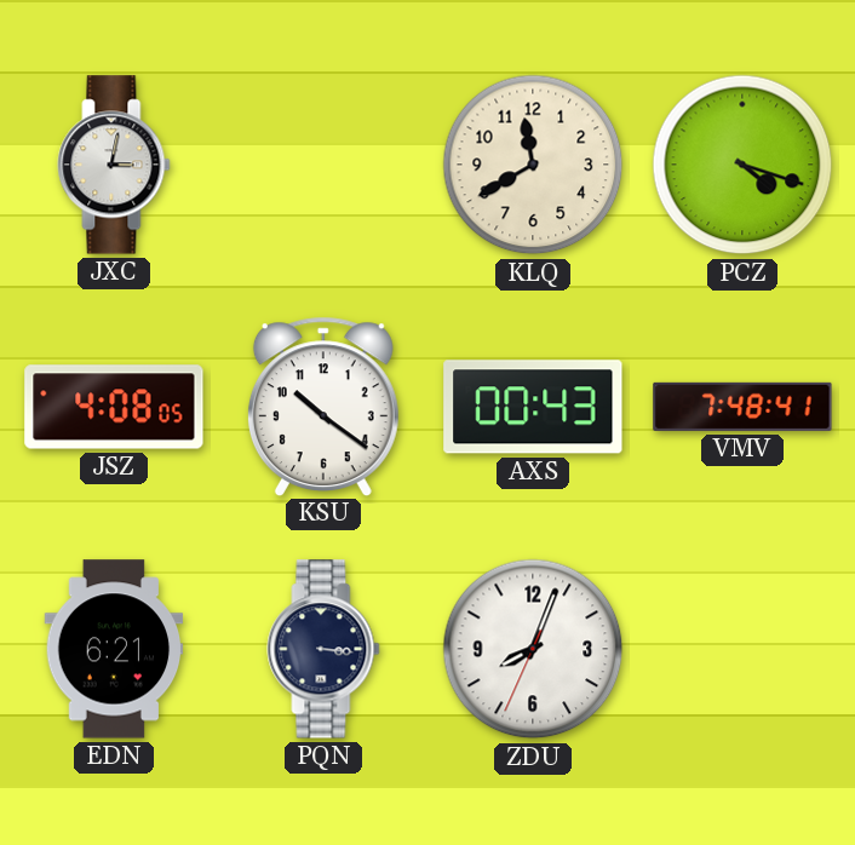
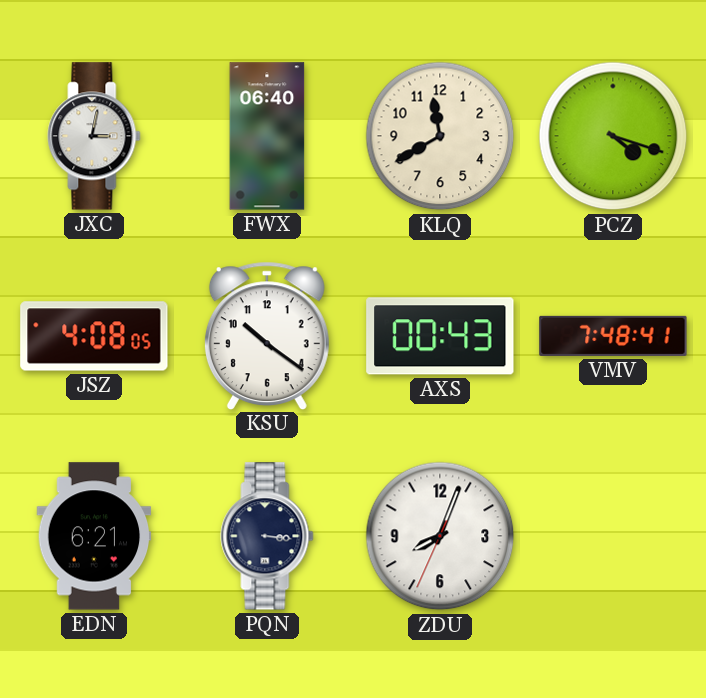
FWX: none -> 06:40 (267, 136)
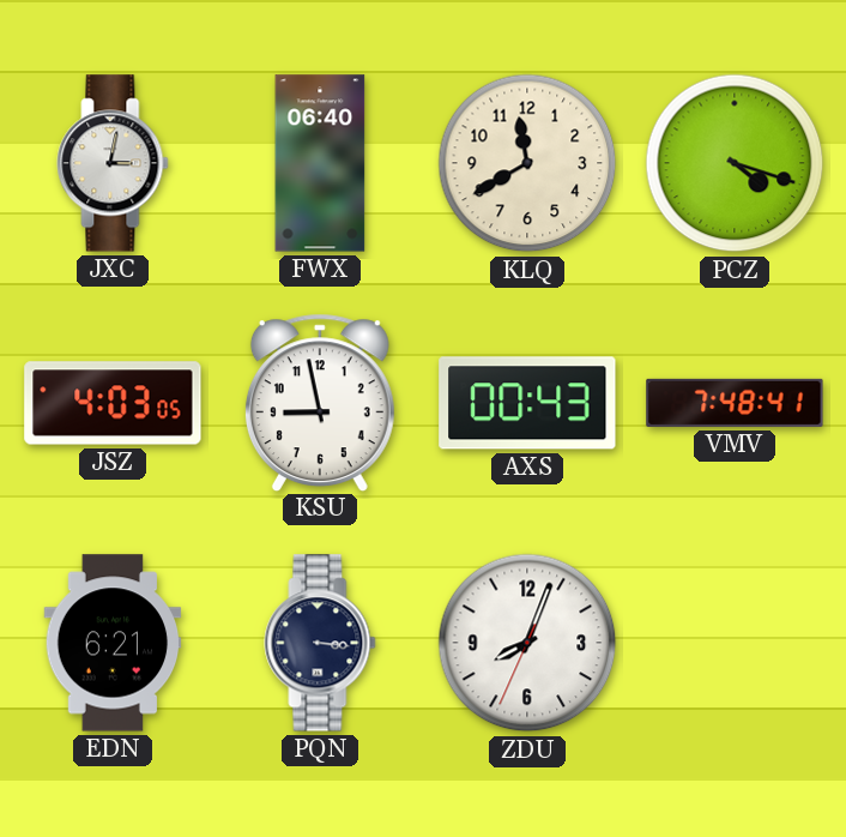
JSZ: 4:08 -> 4:03 (113, 403)
KSU: 10:21 -> 8:58 (320, 402)
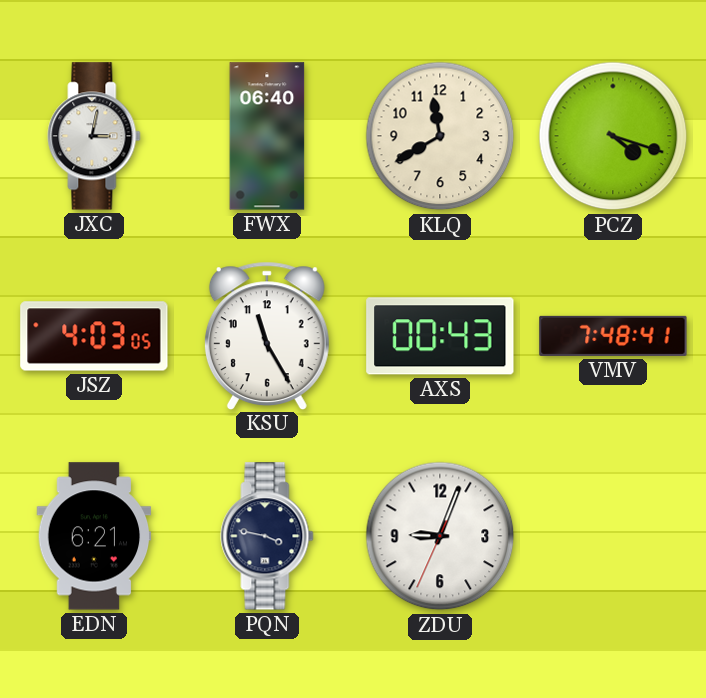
KSU: 8:58 -> 11:25 (267, 335)
PQN: 3:16 -> 3:47 (267, 536)
ZDU: 8:03 -> 9:03 (440, 536)
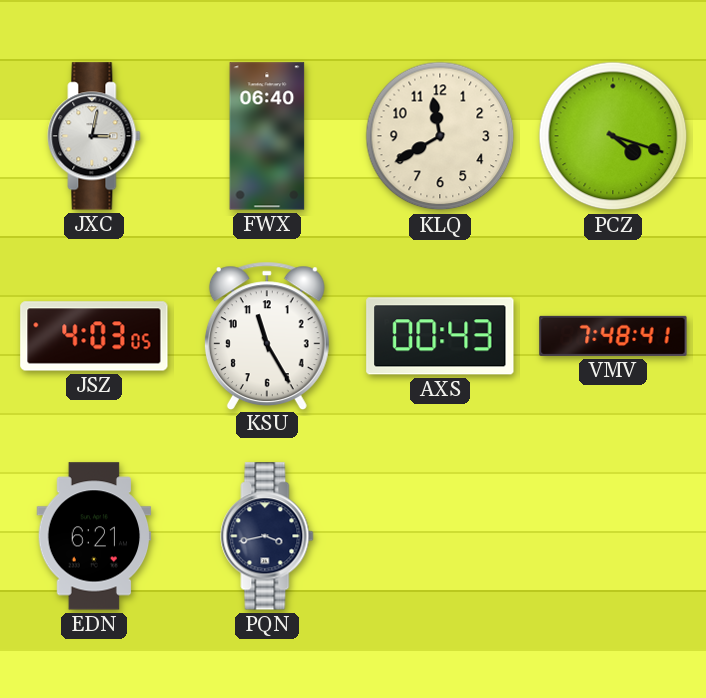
PQN: 3:47 -> 3:43 (267, 536)
ZDU: 9:03 -> none (440, 536)
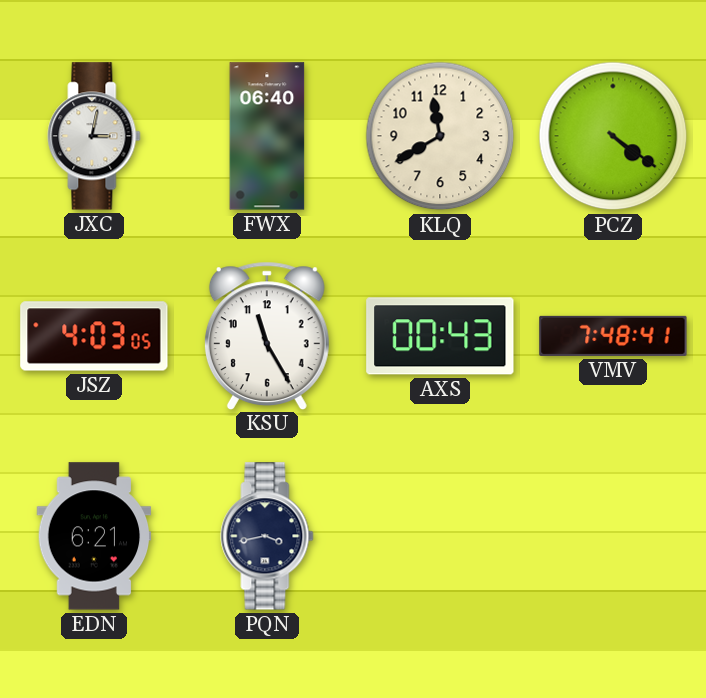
PCZ: 4:18 -> 4:21 (613, 136)
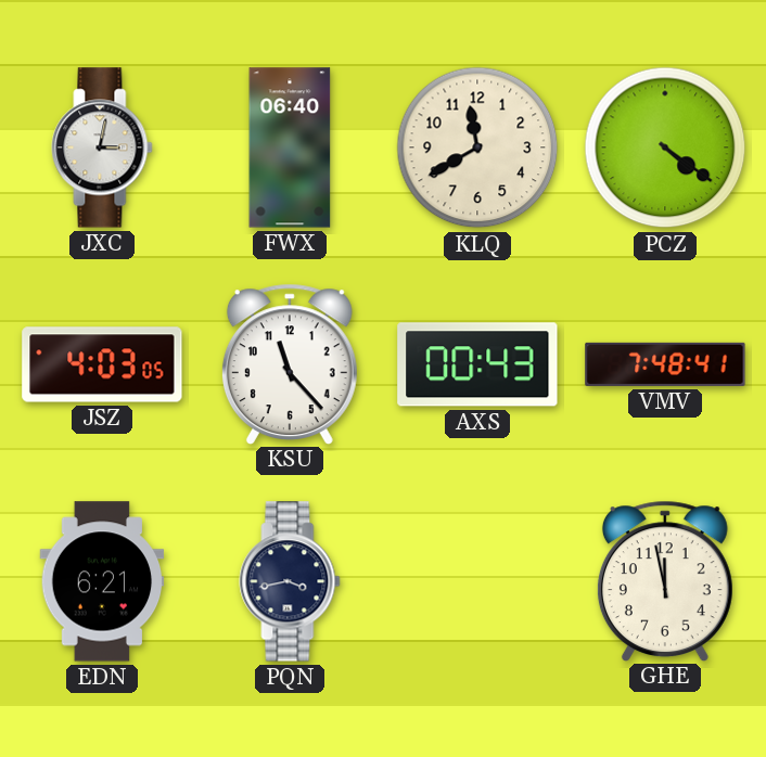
KSU: 11:25 -> 11:23 (290, 363)
GHE: none -> 11:58 (665, 580)
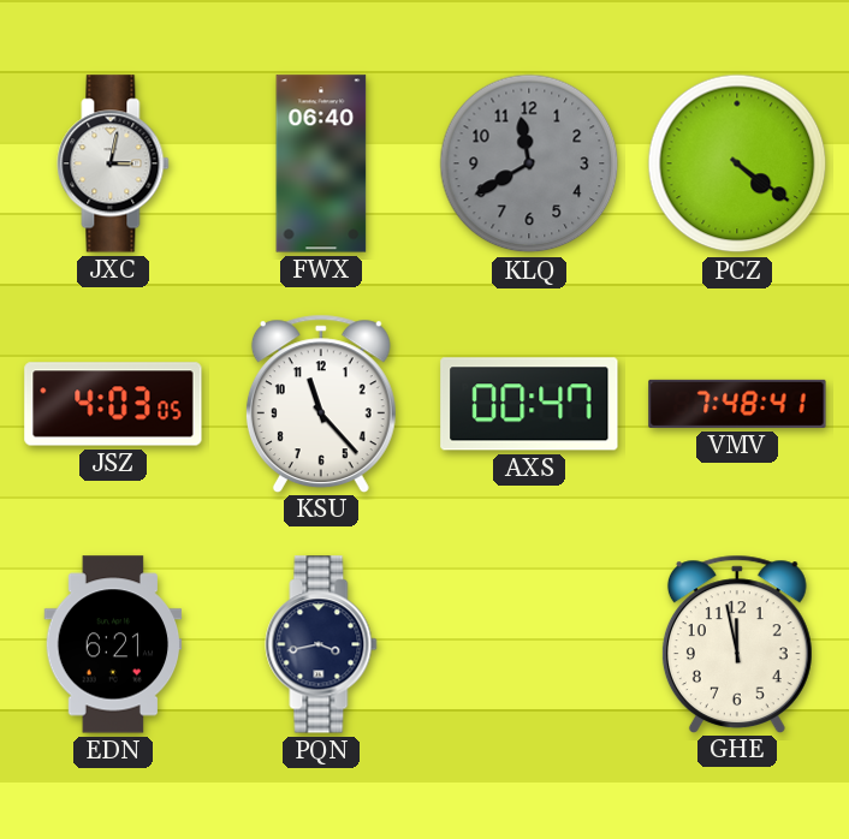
KLQ dial: cream -> grey (529, 163)
AXS: 00:43 -> 00:47 (529, 404)
